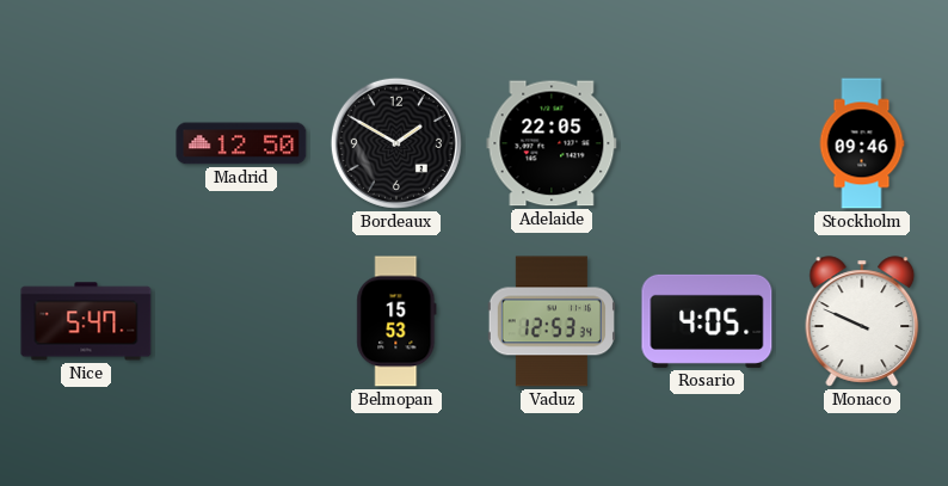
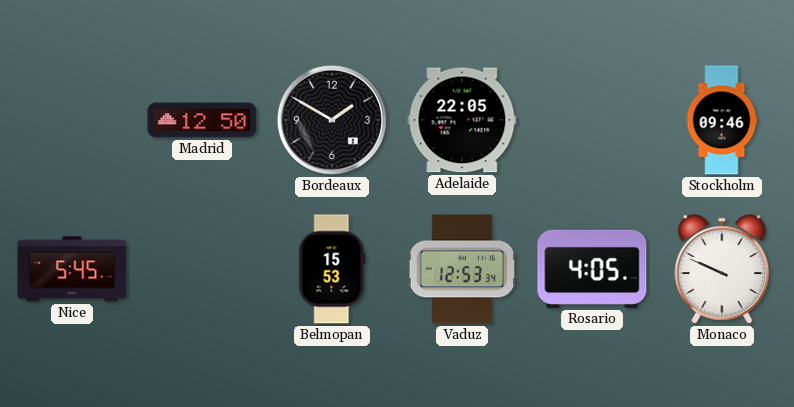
Nice: 5:47 -> 5:45 (72, 269)
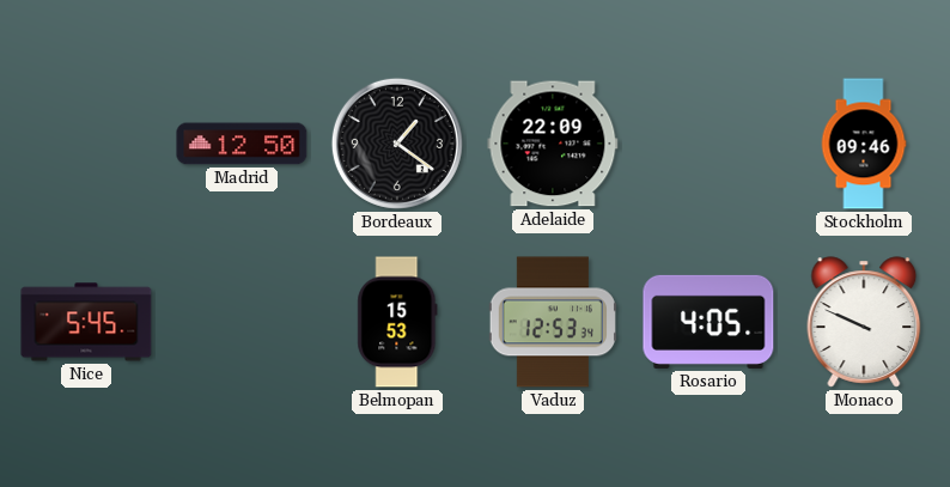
Bordeaux: 1:50 -> 1:21 (397, 144)
Adelaide: 22:05 -> 22:09 (553, 144)
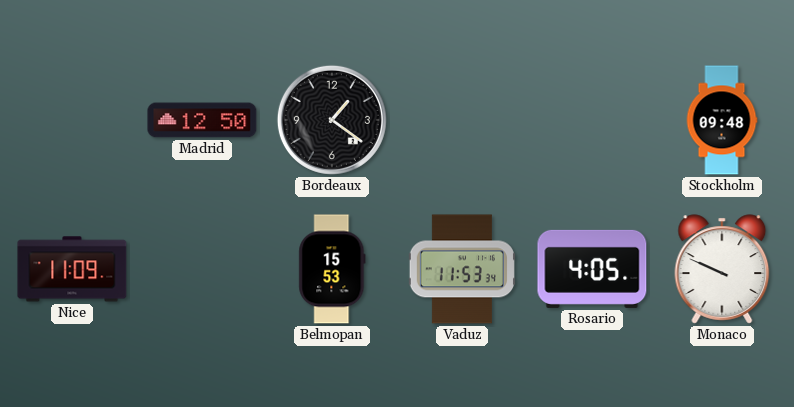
Adelaide: 22:09 -> none (553, 144)
Stockholm: 09:46 -> 09:48 (722, 120)
Nice: 5:45 -> 11:09 (72, 269)
Vaduz: 12:53 -> 11:53 (462, 269)
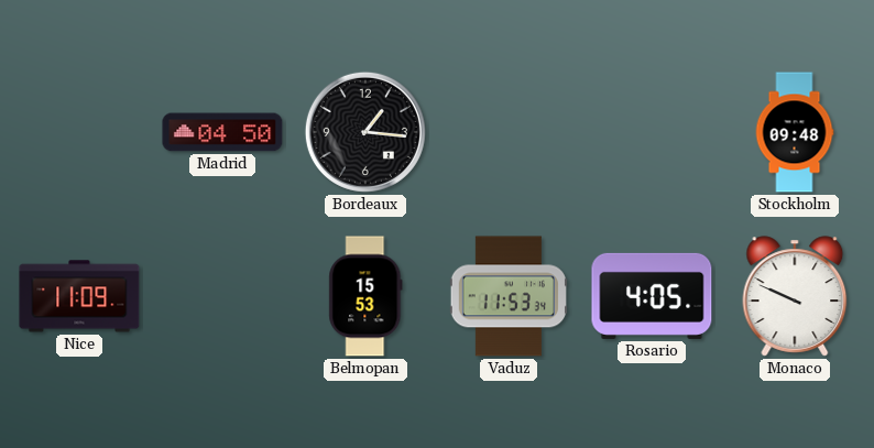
Madrid: 12:50 -> 04:50 (222, 132)
Bordeaux: 1:21 -> 1:16 (365, 132)
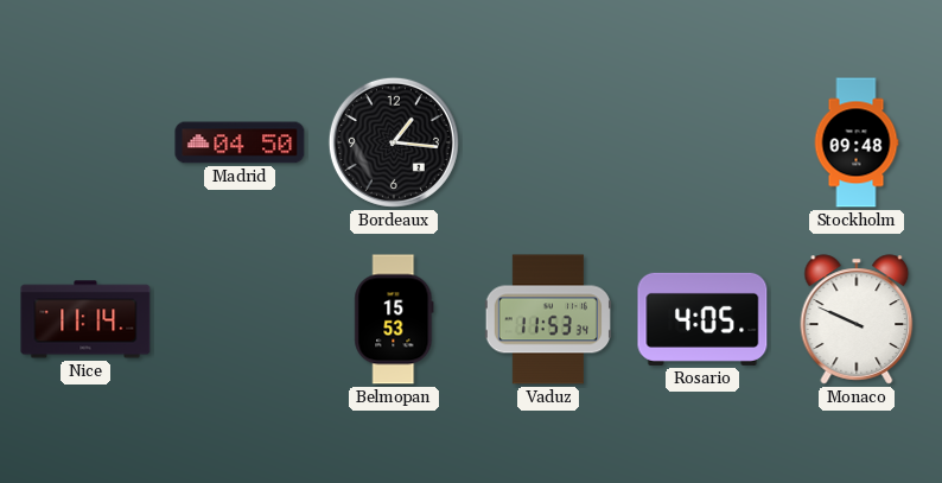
Nice: 11:09 -> 11:14 (85, 319)
